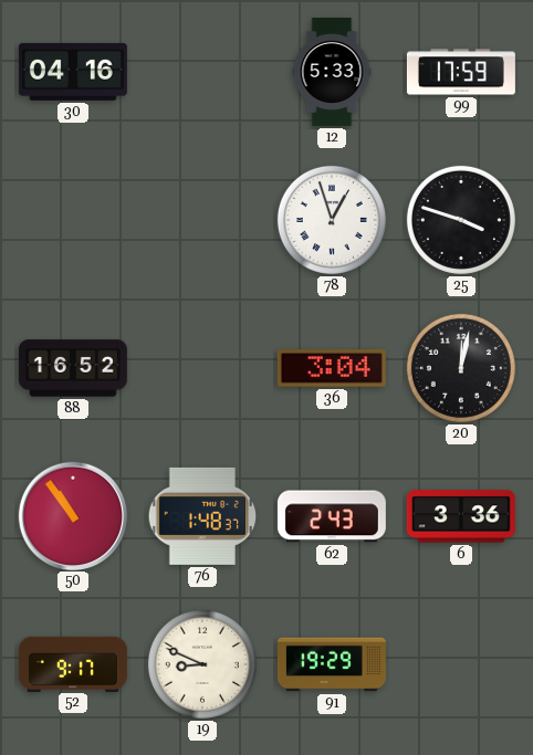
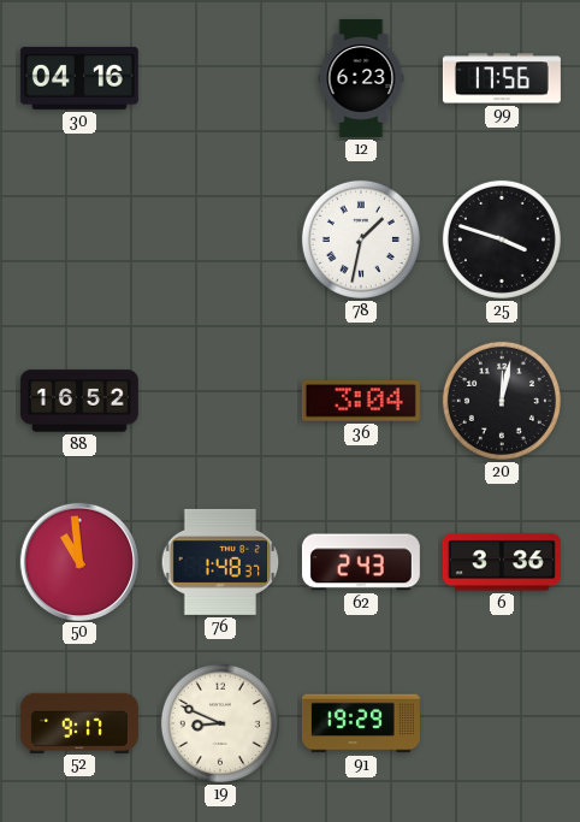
12: 5:33 -> 6:23 (361, 78)
99: 17:59 -> 17:56 (502, 78)
78: 12:57 -> 1:32 (361, 239)
50: 10:54 -> 10:59 (78, 561)
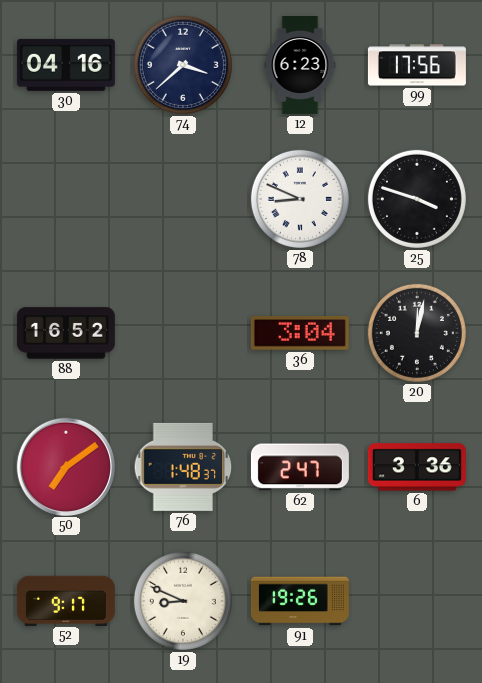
74: none -> 3:38 (183, 65)
78: 1:32 -> 8:49 (300, 199)
50: 10:59 -> 7:09 (65, 466)
62: 2:43 -> 2:47 (300, 467)
91: 19:29 -> 19:26 (300, 601)
